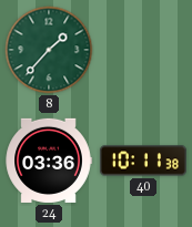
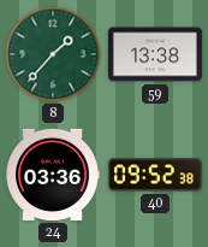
59: none -> 13:38 (155, 54)
40: 10:11 -> 09:52 (155, 175)
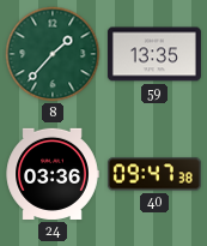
59: 13:38 -> 13:35 (154, 54)
40: 09:52 -> 09:47 (154, 174)
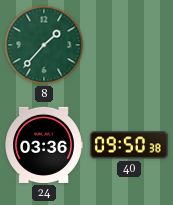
59: 13:35 -> none (154, 54)
40: 09:47 -> 09:50 (129, 145)
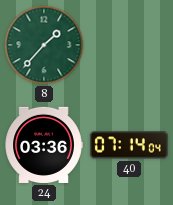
40: 09:50 -> 07:14 (129, 145)
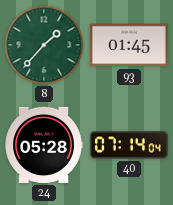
93: none -> 01:45 (129, 45)
24: 03:36 -> 05:28 (44, 145)
